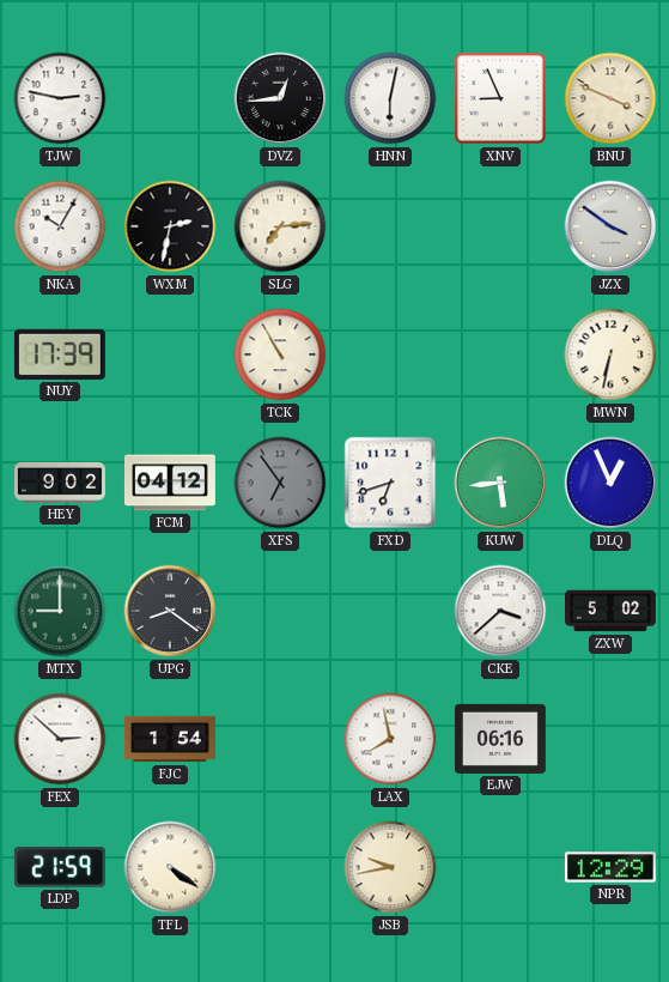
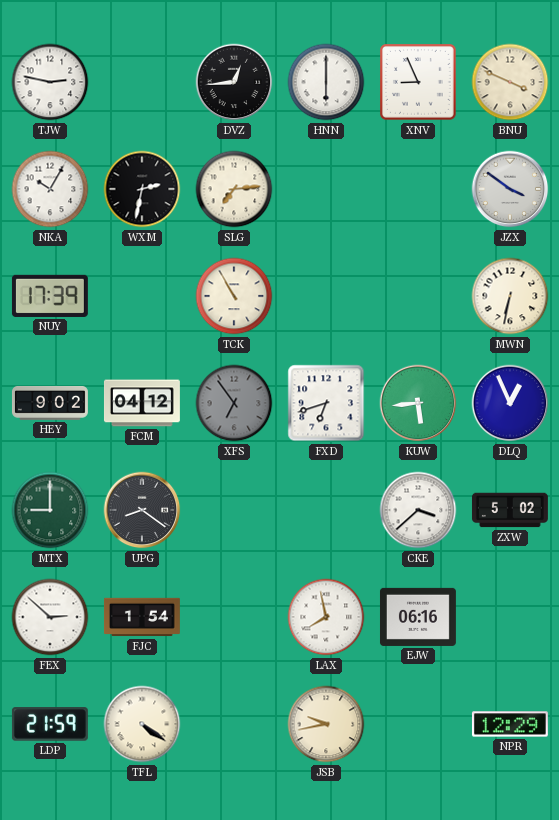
HNN: 6:02 -> 6:00 (326, 82)
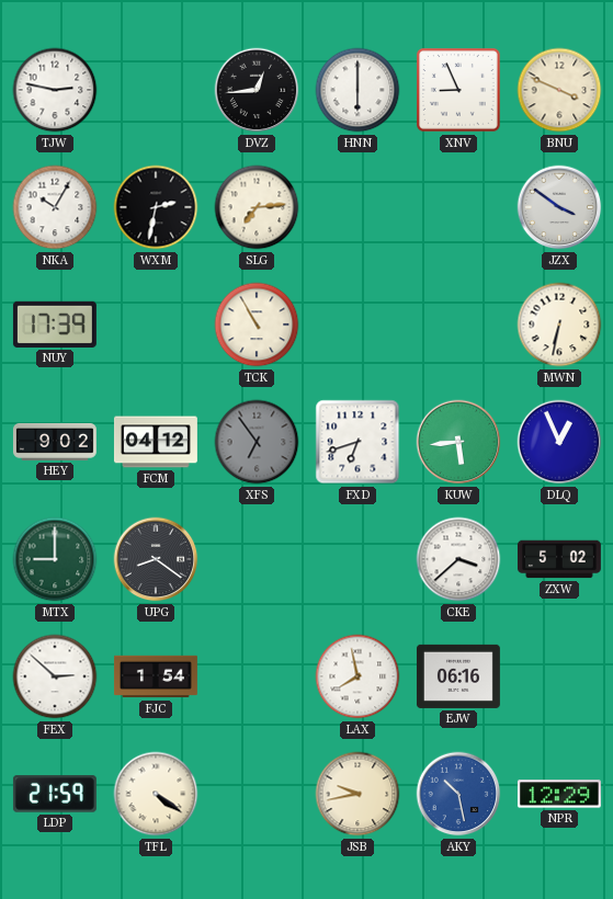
AKY: none -> 10:28 (458, 794)
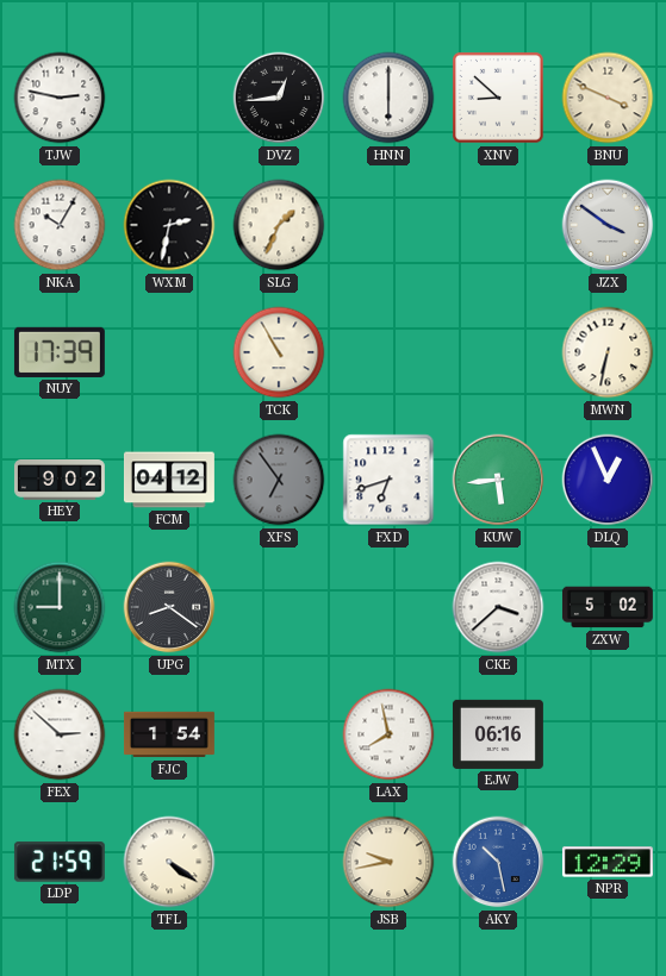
XNV: 8:56 -> 8:52 (499, 99)
SLG: 7:14 -> 1:34 (279, 225)
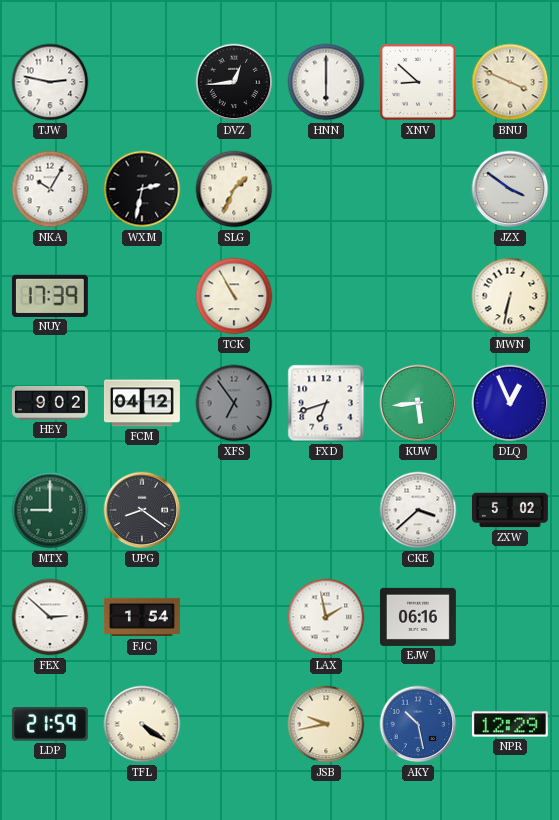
LAX: 7:58 -> 1:58 (326, 617)
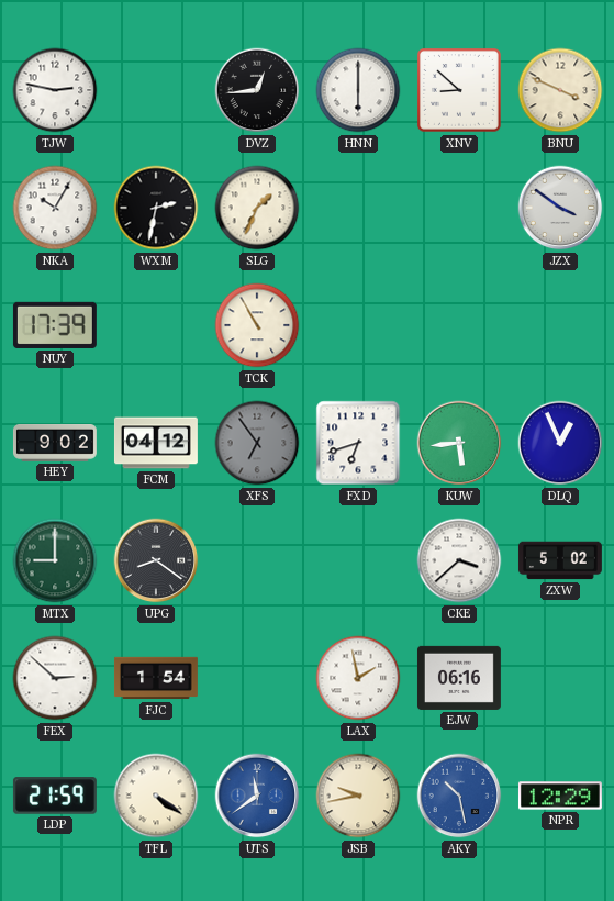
MWN: 6:32 -> none (510, 296)
UTS: none -> 11:39 (257, 796)
